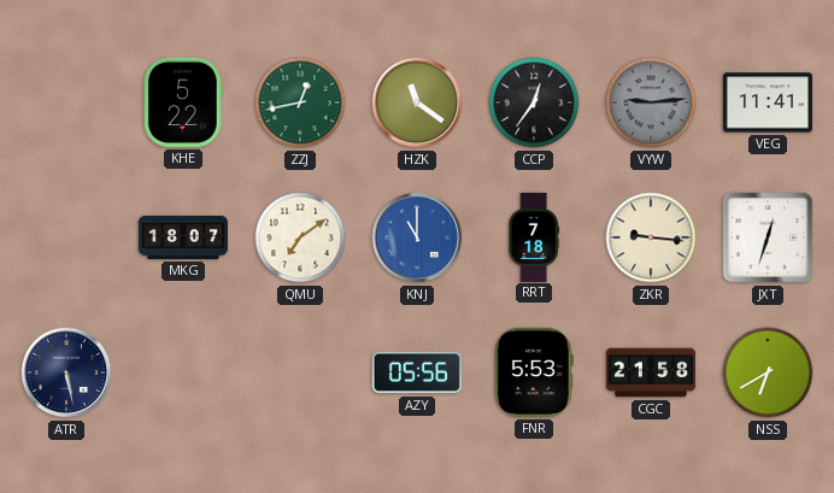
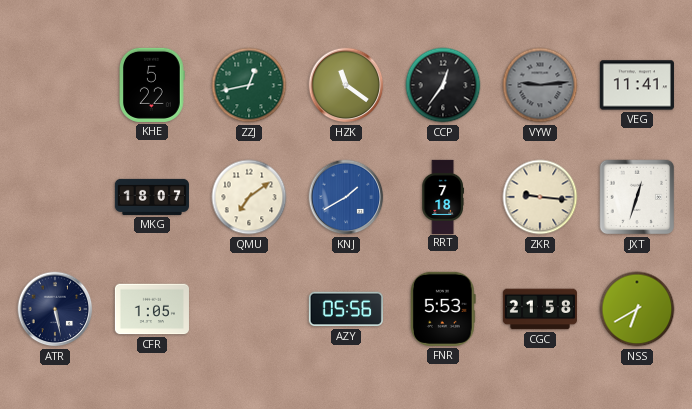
KNJ: 11:00 -> 1:40 (346, 197)
CFR: none -> 1:05 (152, 309)
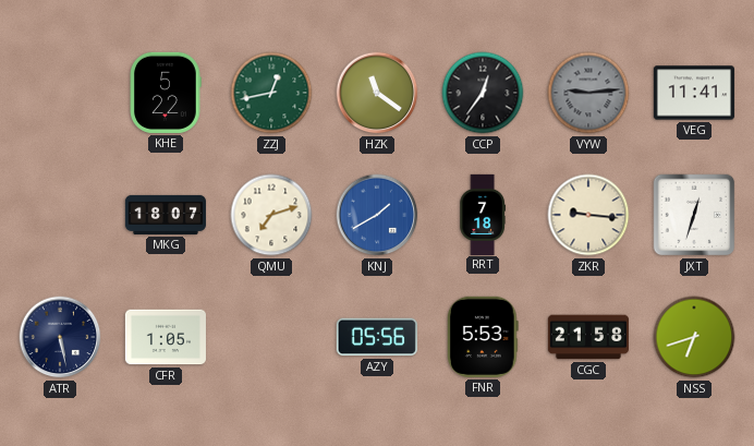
QMU: 7:09 -> 7:12 (271, 215)
NSS: 6:40 -> 6:42 (694, 337)
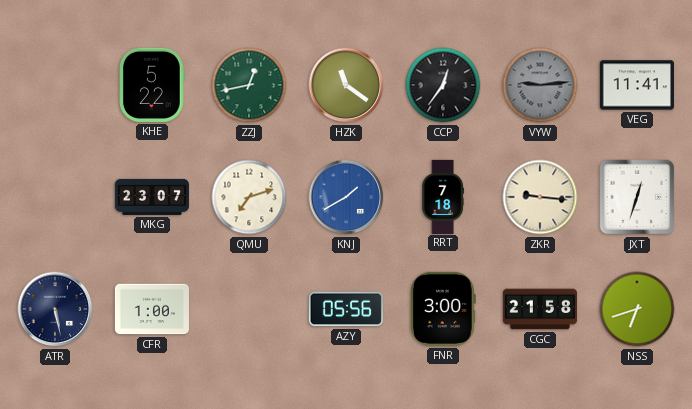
MKG: 18:07 -> 23:07 (152, 197)
CFR: 1:05 -> 1:00 (152, 309)
FNR: 5:53 -> 3:00 (444, 309)
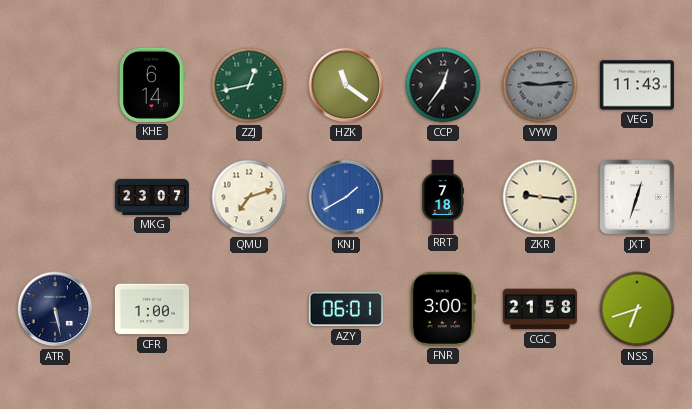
KHE: 5:22 -> 6:14 (152, 85)
VEG: 11:41 -> 11:43 (637, 85)
AZY: 05:56 -> 06:01 (346, 309)
